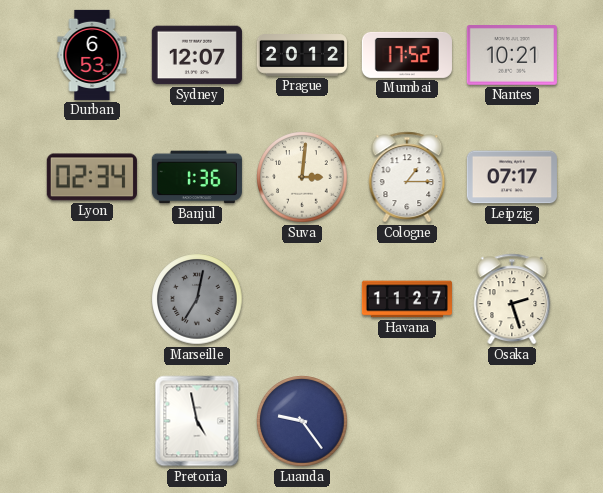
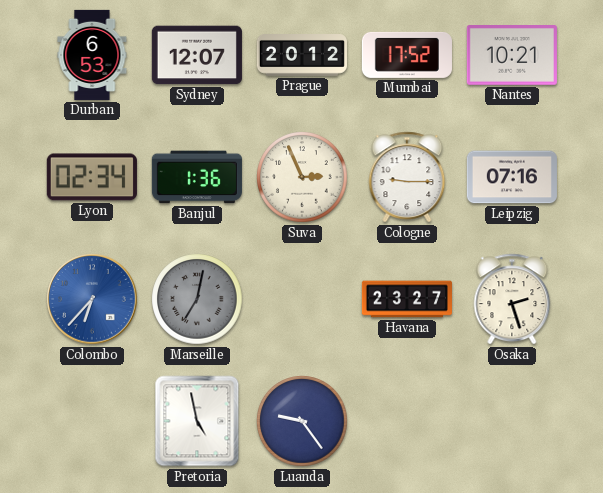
Suva: 3:01 -> 2:56 (302, 177)
Cologne: 1:15 -> 9:15 (407, 177)
Leipzig: 07:17 -> 07:16 (512, 177)
Colombo: none -> 6:37 (92, 299)
Havana: 11:27 -> 23:27 (407, 299)
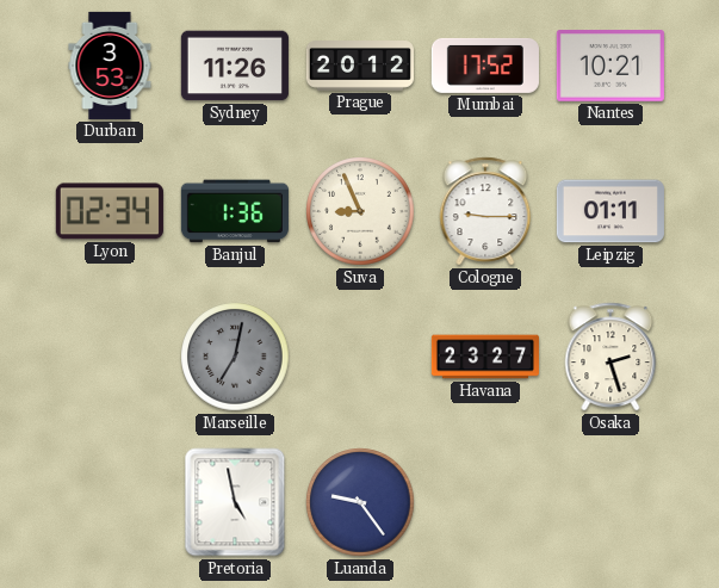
Durban: 6:53 -> 3:53 (110, 66)
Sydney: 12:07 -> 11:26 (235, 66)
Suva: 2:56 -> 8:56 (360, 211)
Leipzig: 07:16 -> 01:11 (610, 211)
Colombo: 6:37 -> none (92, 299)
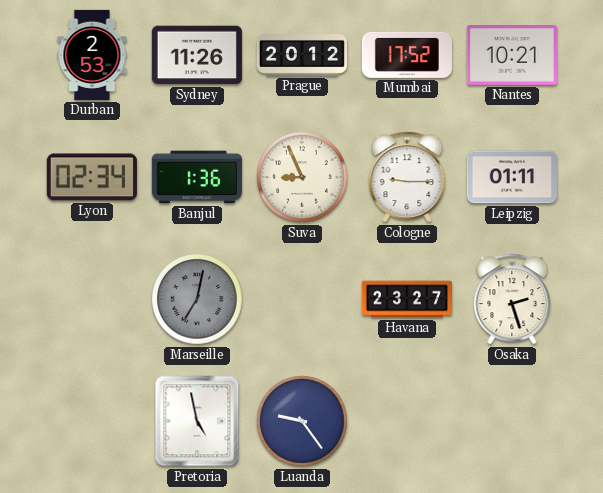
Durban: 3:53 -> 2:53 (92, 55)
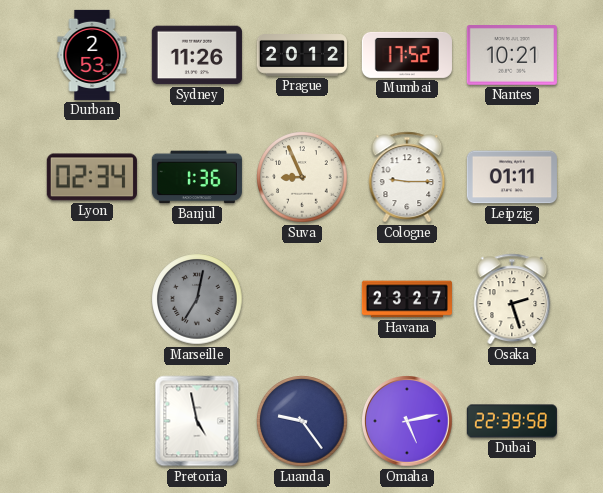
Omaha: none -> 5:13 (407, 421)
Dubai: none -> 22:39 (512, 421)
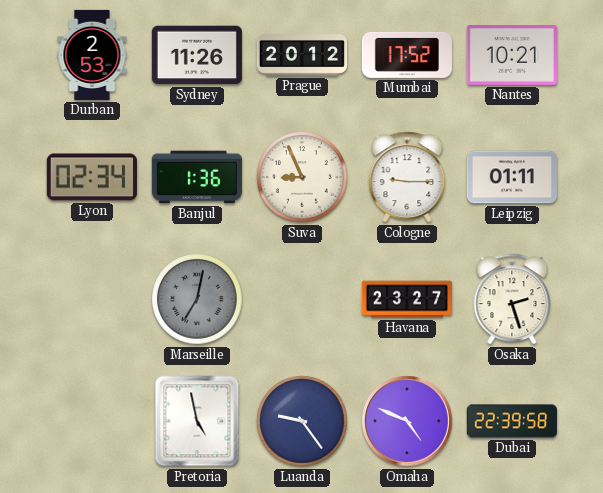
Omaha: 5:13 -> 4:49 (407, 421)
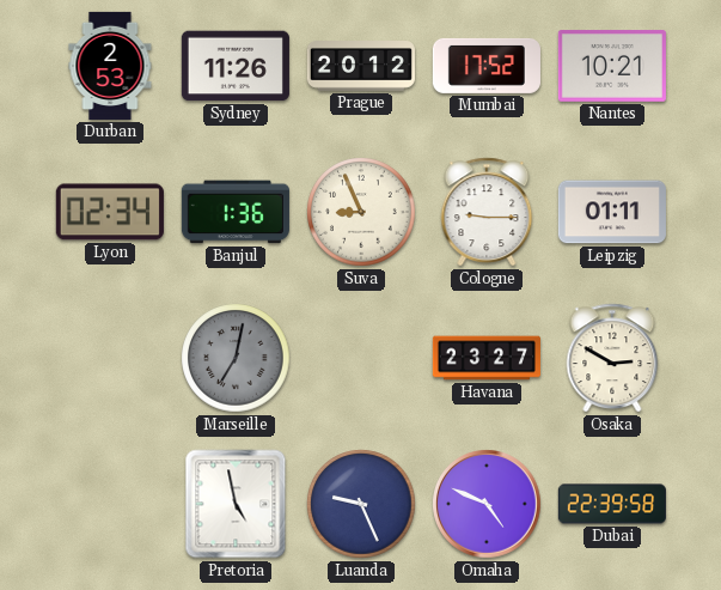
Osaka: 2:27 -> 2:50 (612, 358)
Luanda: 9:24 -> 9:26 (361, 504)
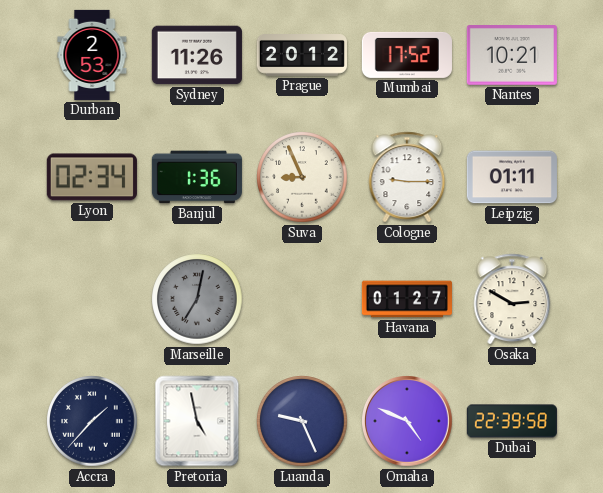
Havana: 23:27 -> 01:27 (407, 299)
Accra: none -> 1:37 (92, 421)
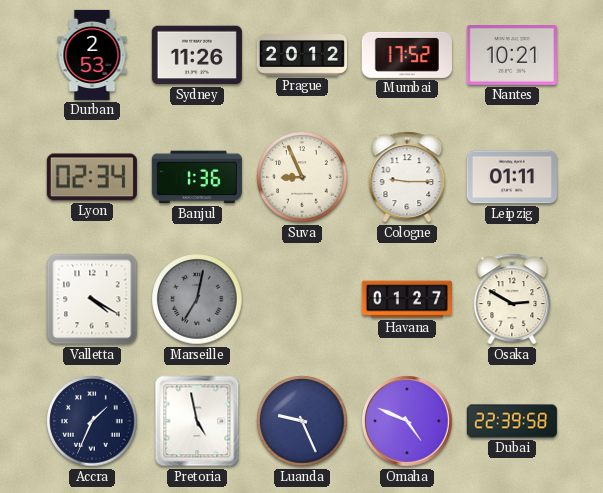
Valletta: none -> 4:20 (92, 299)
Accra: 1:37 -> 1:34 (92, 421)
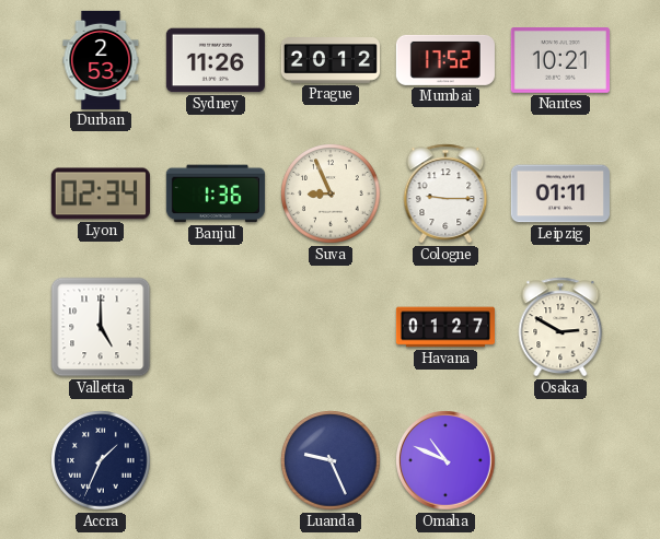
Valletta: 4:20 -> 5:00 (101, 327)
Marseille: 7:02 -> none (197, 299)
Pretoria: 4:58 -> none (197, 421)
Omaha: 4:49 -> 10:49 (445, 460)
Dubai: 22:39 -> none (512, 421)
